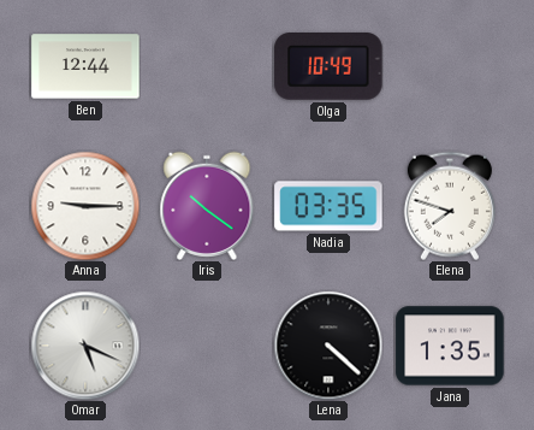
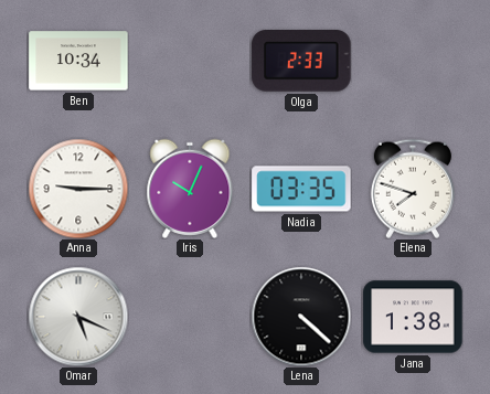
Ben: 12:44 -> 10:34 (78, 61)
Olga: 10:49 -> 2:33 (301, 62)
Iris: 10:21 -> 10:04 (190, 189)
Jana: 1:35 -> 1:38 (413, 317)
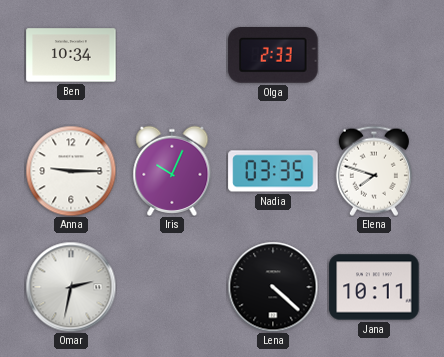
Omar: 5:19 -> 2:32 (71, 287)
Jana: 1:38 -> 10:11 (374, 287)
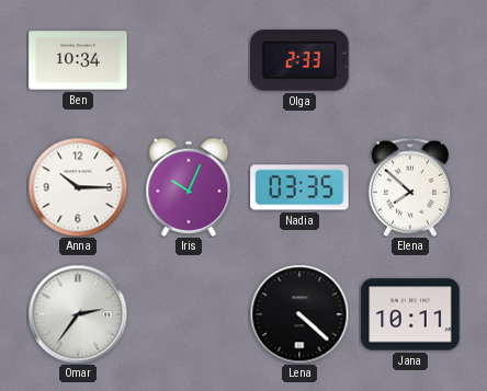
Anna: 9:15 -> 10:15 (78, 187)
Elena: 7:48 -> 7:52 (410, 187)
Omar: 2:32 -> 2:36 (78, 314)
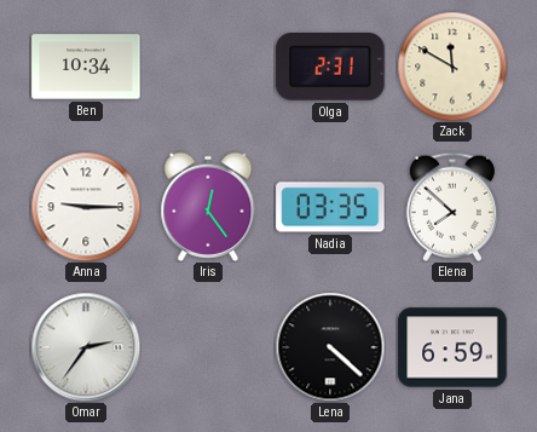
Olga: 2:33 -> 2:31 (330, 68)
Zack: none -> 11:50 (452, 67)
Anna: 10:15 -> 9:15 (86, 207)
Iris: 10:04 -> 12:24 (208, 207)
Jana: 10:11 -> 6:59 (452, 347)
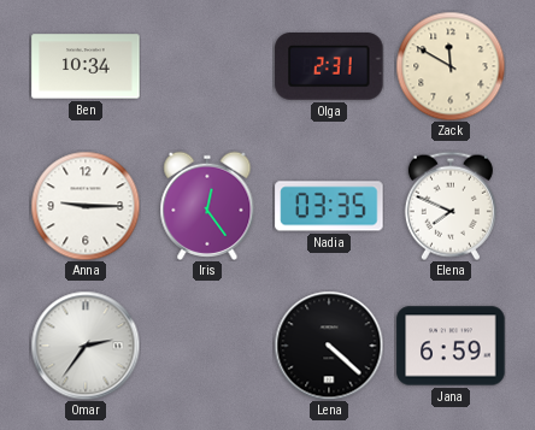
Elena: 7:52 -> 7:49 (451, 206)
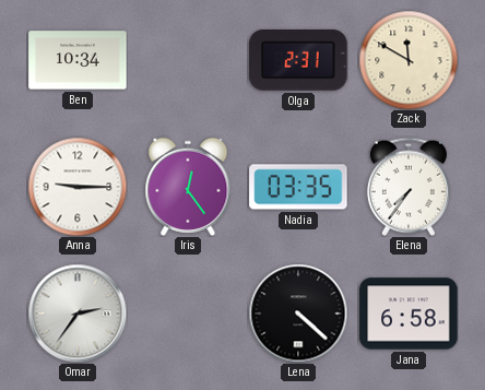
Elena: 7:49 -> 7:36 (409, 187)
Jana: 6:59 -> 6:58 (409, 314)
